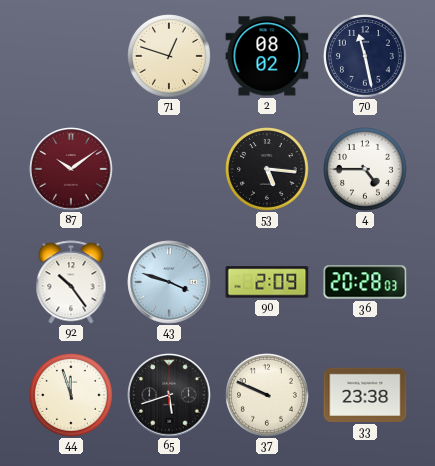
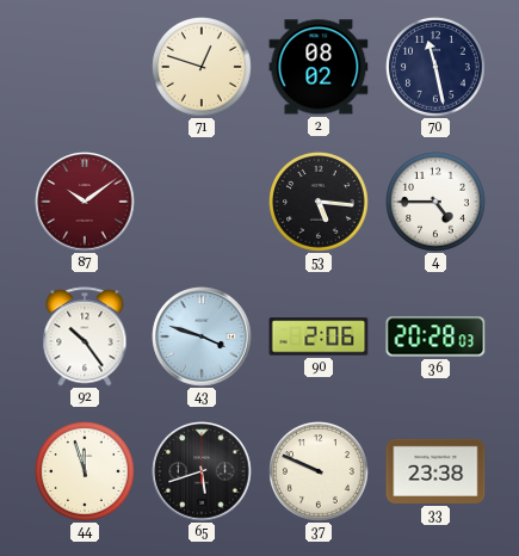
90: 2:09 -> 2:06 (319, 336)
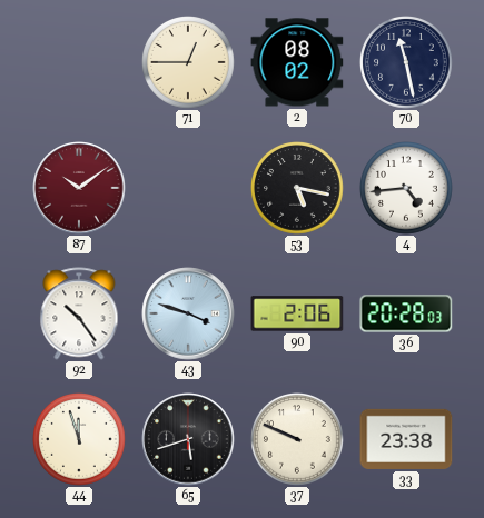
71: 12:48 -> 12:45 (189, 63)
53: 5:16 -> 5:17 (298, 189)
4: 4:45 -> 4:44 (407, 189)
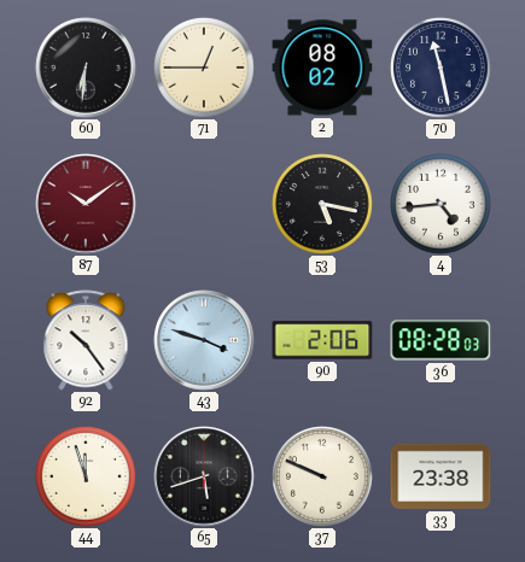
60: none -> 6:31 (86, 68)
36: 20:28 -> 08:28 (441, 340)
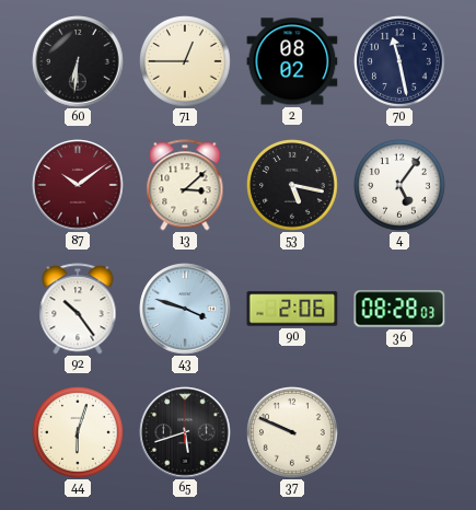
13: none -> 3:08 (185, 185)
4: 4:44 -> 5:06 (400, 186)
44: 11:57 -> 6:03 (79, 433)
33: 23:38 -> none (441, 476)
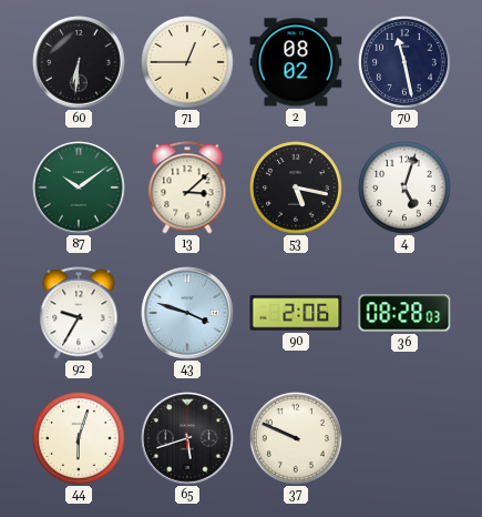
87 dial: burgundy -> green (79, 187)
4: 5:06 -> 5:03 (406, 189)
92: 10:24 -> 9:35 (79, 313)
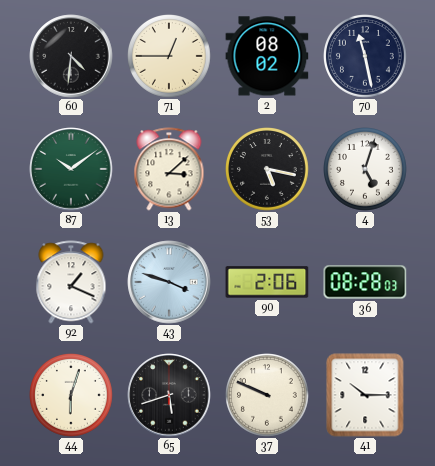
60: 6:31 -> 4:31 (71, 56)
92: 9:35 -> 1:19 (71, 282)
41: none -> 10:15 (365, 395)
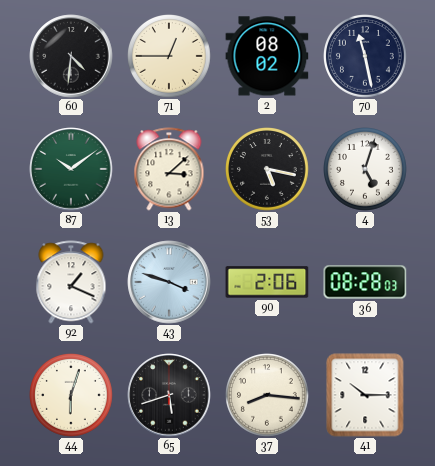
37: 9:49 -> 8:16 (268, 396)
